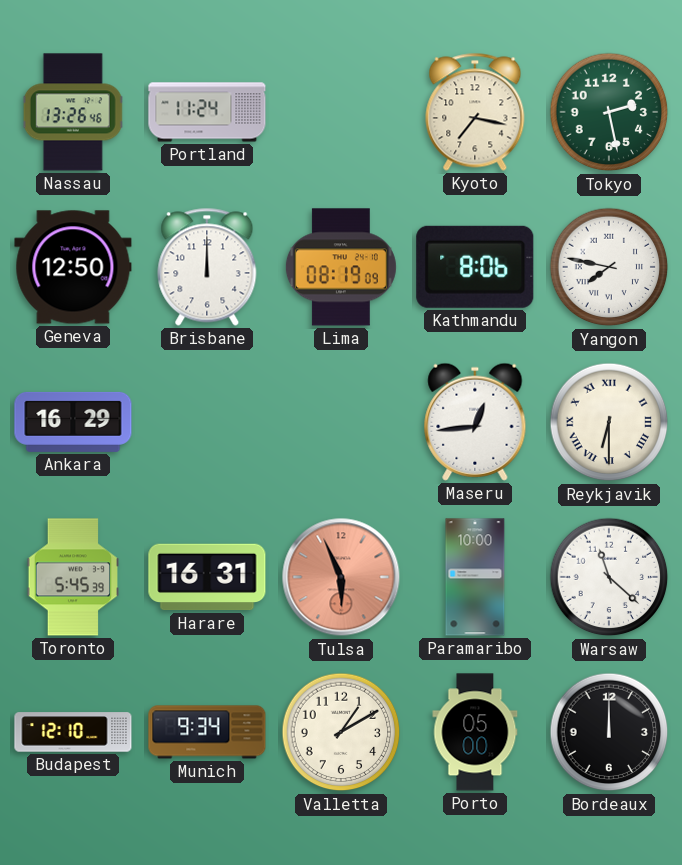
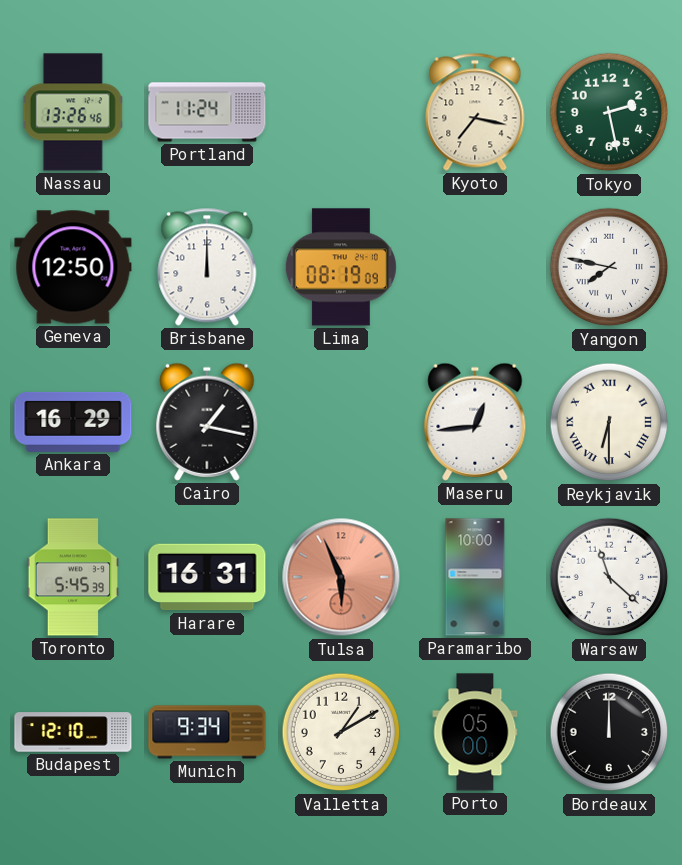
Kathmandu: 8:06 -> none (475, 267)
Cairo: none -> 1:17 (207, 422)
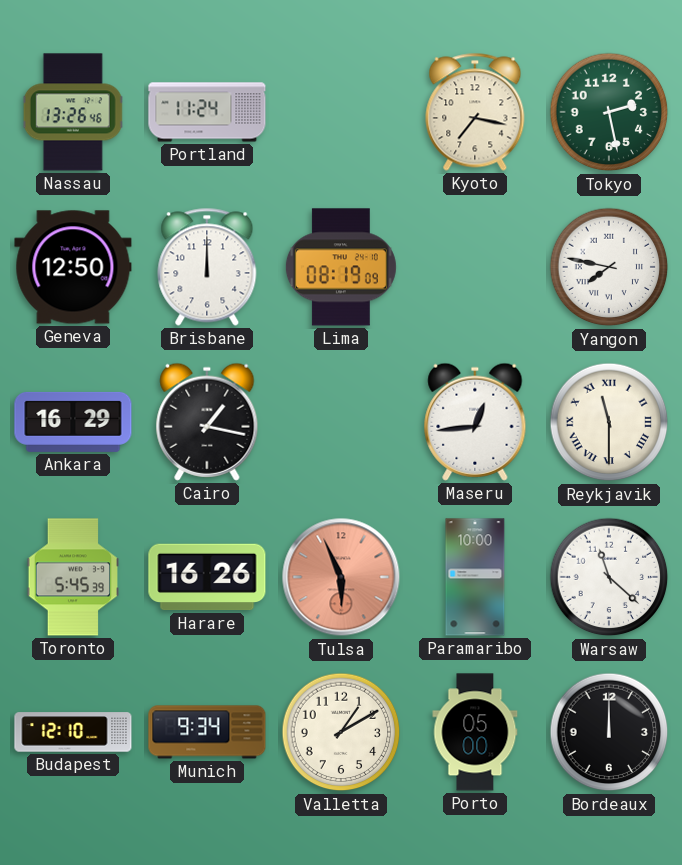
Reykjavik: 6:30 -> 11:30 (609, 422)
Harare: 16:31 -> 16:26 (207, 577)
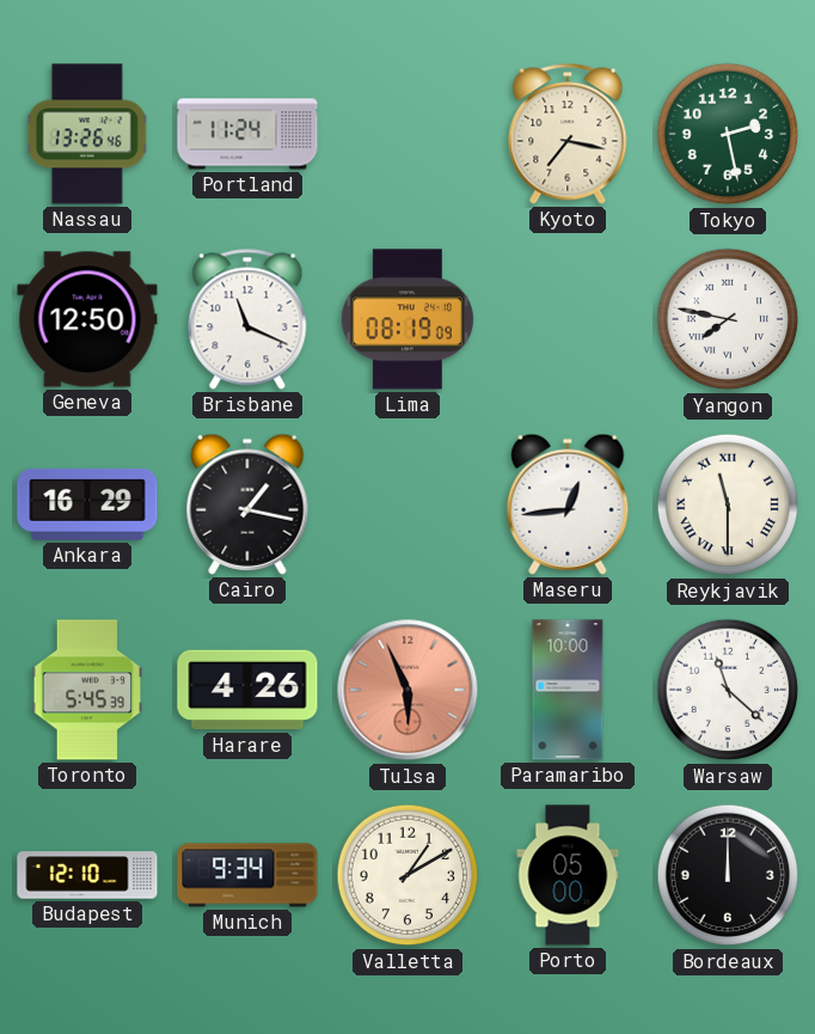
Brisbane: 12:00 -> 11:19 (247, 319)
Harare: 16:26 -> 4:26 (247, 690)
